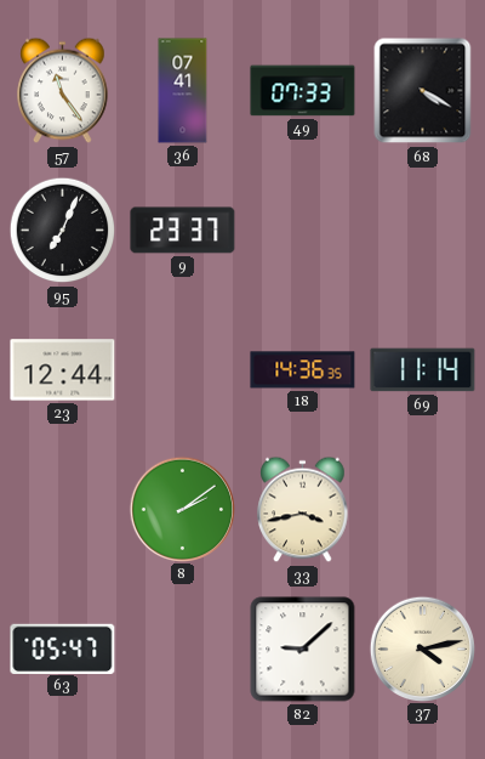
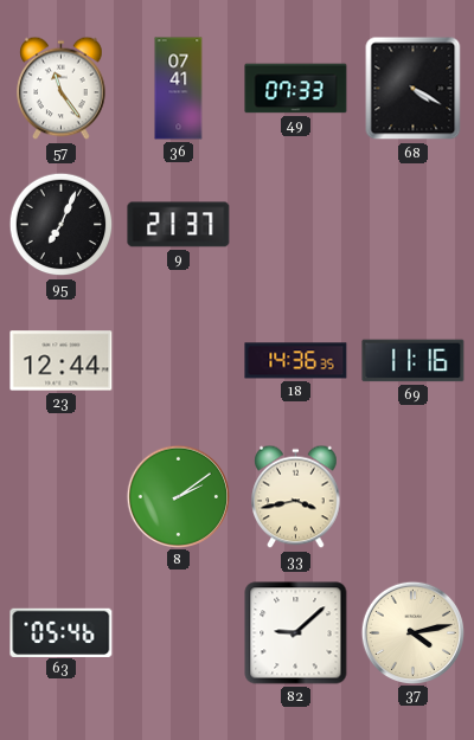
9: 23:37 -> 21:37 (179, 225)
69: 11:14 -> 11:16 (414, 361)
63: 05:47 -> 05:46 (62, 632)
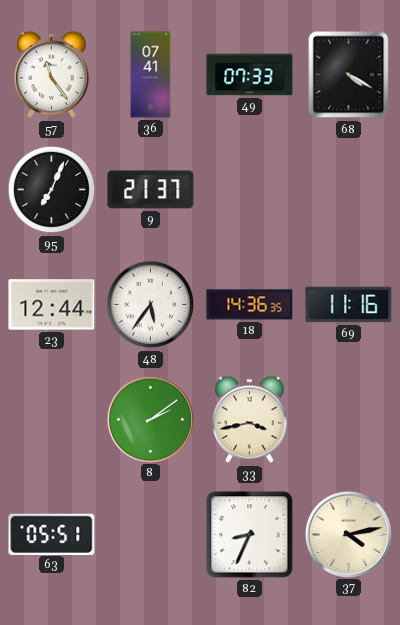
48: none -> 5:36 (151, 305)
63: 05:46 -> 05:51 (52, 534)
82: 9:08 -> 8:34 (250, 535)
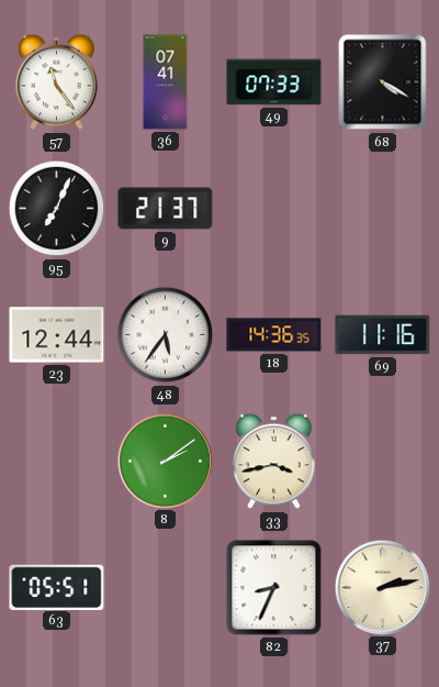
37: 4:13 -> 2:13 (382, 587)
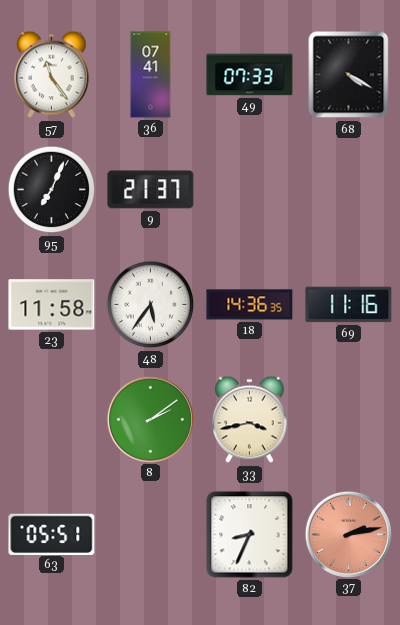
23: 12:44 -> 11:58 (52, 305)
37 dial: cream -> salmon (348, 534)
